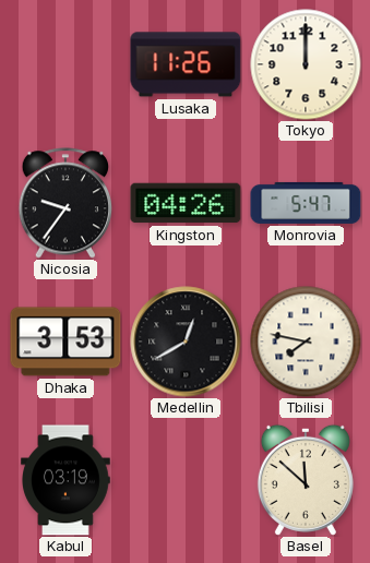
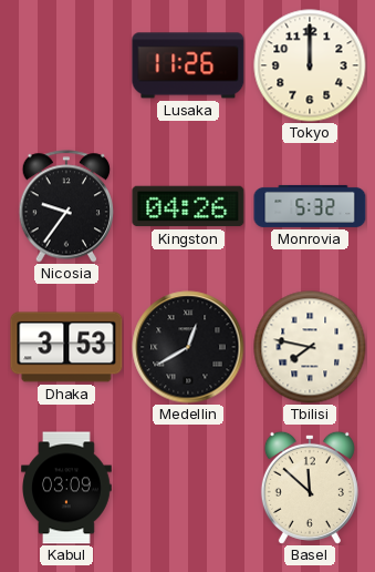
Monrovia: 5:47 -> 5:32 (310, 206)
Kabul: 03:19 -> 03:09 (66, 488)
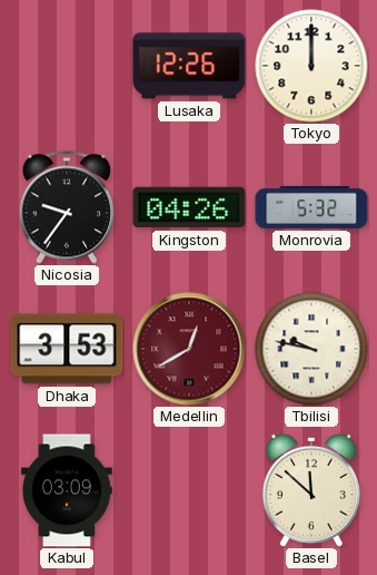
Lusaka: 11:26 -> 12:26 (189, 66)
Medellin dial: black -> burgundy (189, 349)
Tbilisi: 7:47 -> 9:47 (311, 349)
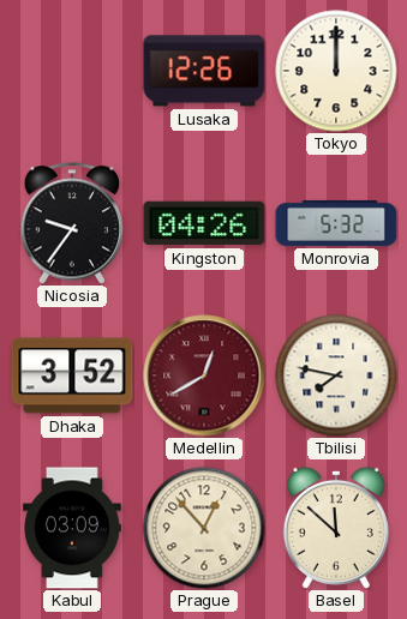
Dhaka: 3:53 -> 3:52 (72, 375)
Tbilisi: 9:47 -> 7:47 (336, 375)
Prague: none -> 12:53 (204, 528)
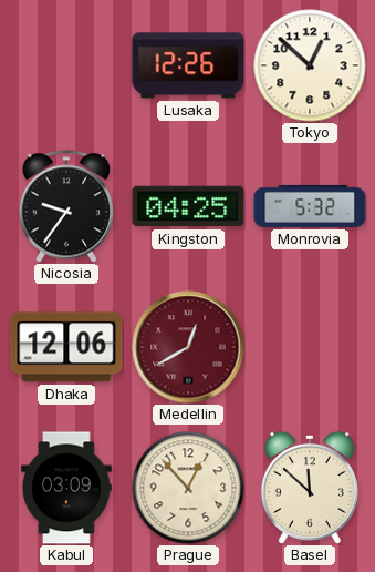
Tokyo: 12:00 -> 12:52 (310, 65)
Kingston: 04:26 -> 04:25 (188, 206)
Dhaka: 3:52 -> 12:06 (66, 347)
Tbilisi: 7:47 -> none (336, 375)
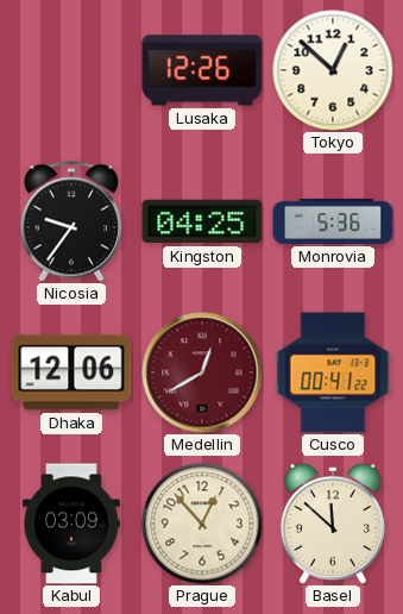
Monrovia: 5:32 -> 5:36 (333, 221)
Cusco: none -> 00:41 (333, 372)
